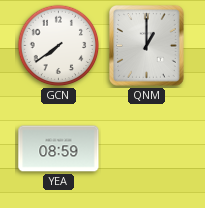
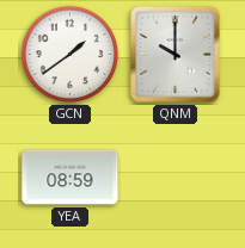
GCN: 7:39 -> 1:39 (71, 55)
QNM: 1:00 -> 10:00 (176, 55)
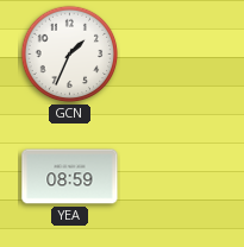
GCN: 1:39 -> 1:34 (70, 55)
QNM: 10:00 -> none (176, 55)
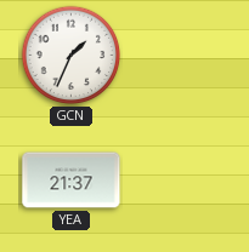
YEA: 08:59 -> 21:37 (72, 181)
